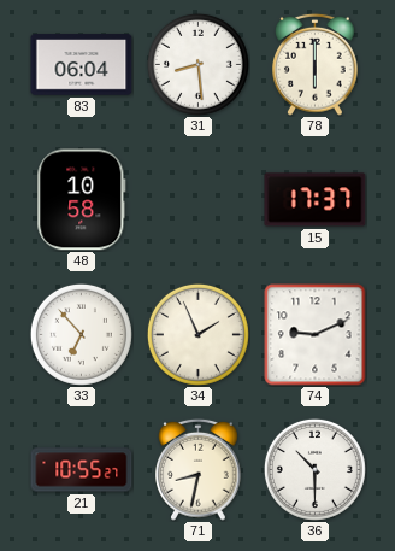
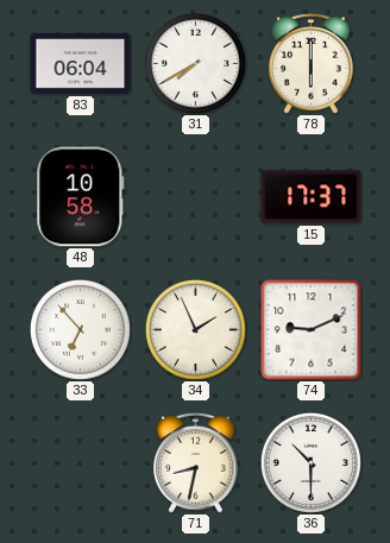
31: 8:29 -> 7:40 (195, 63)
21: 10:55 -> none (82, 470)
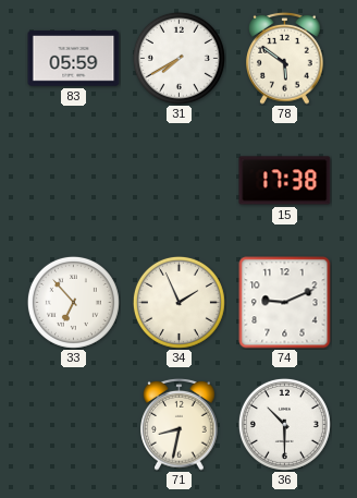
83: 06:04 -> 05:59 (74, 59)
78: 6:00 -> 5:51 (285, 58)
48: 10:58 -> none (81, 197)
15: 17:37 -> 17:38 (285, 181)
